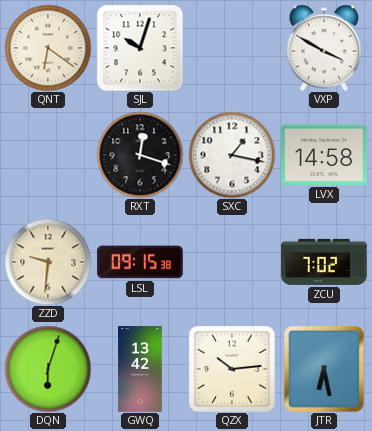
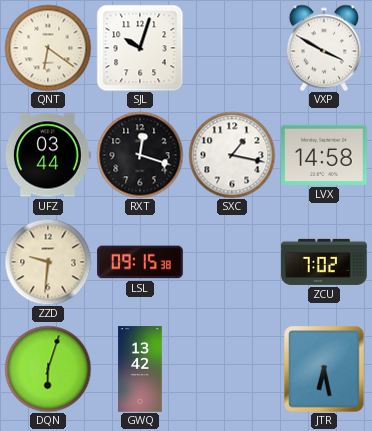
UFZ: none -> 03:44 (48, 155)
QZX: 10:14 -> none (233, 370)
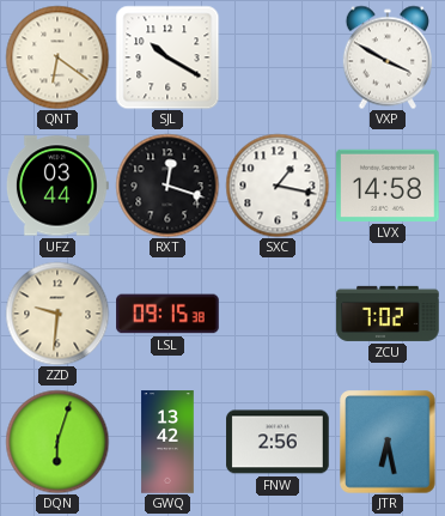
SJL: 10:03 -> 10:20 (167, 57)
FNW: none -> 2:56 (278, 442)
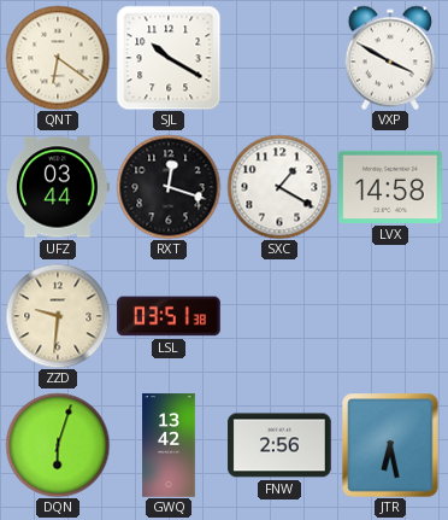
SXC: 1:17 -> 1:20 (279, 187)
LSL: 09:15 -> 03:51 (169, 316)
ZCU: 7:02 -> none (388, 314)
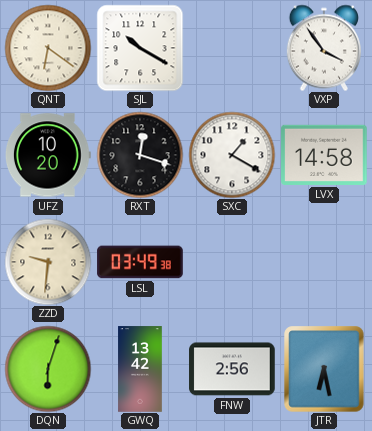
VXP: 3:50 -> 3:54 (324, 48)
UFZ: 03:44 -> 10:20 (48, 155)
LSL: 03:51 -> 03:49 (140, 262)
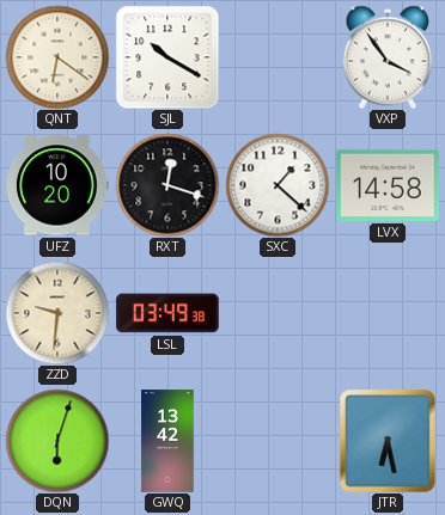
SXC: 1:20 -> 1:22 (278, 185)
FNW: 2:56 -> none (232, 369)
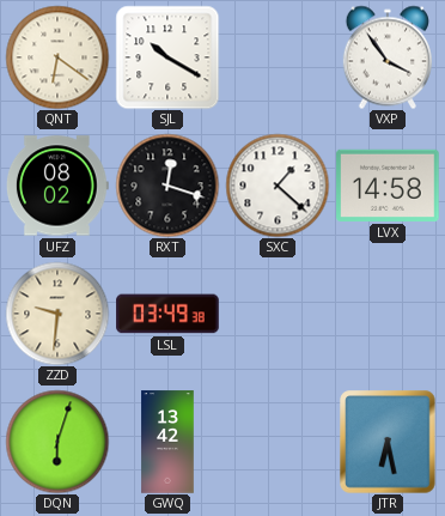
UFZ: 10:20 -> 08:02 (57, 186)
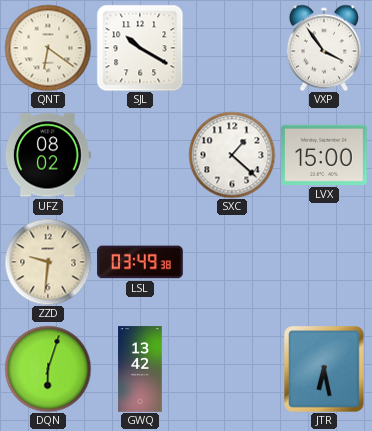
RXT: 12:18 -> none (167, 186)
LVX: 14:58 -> 15:00 (324, 155)
